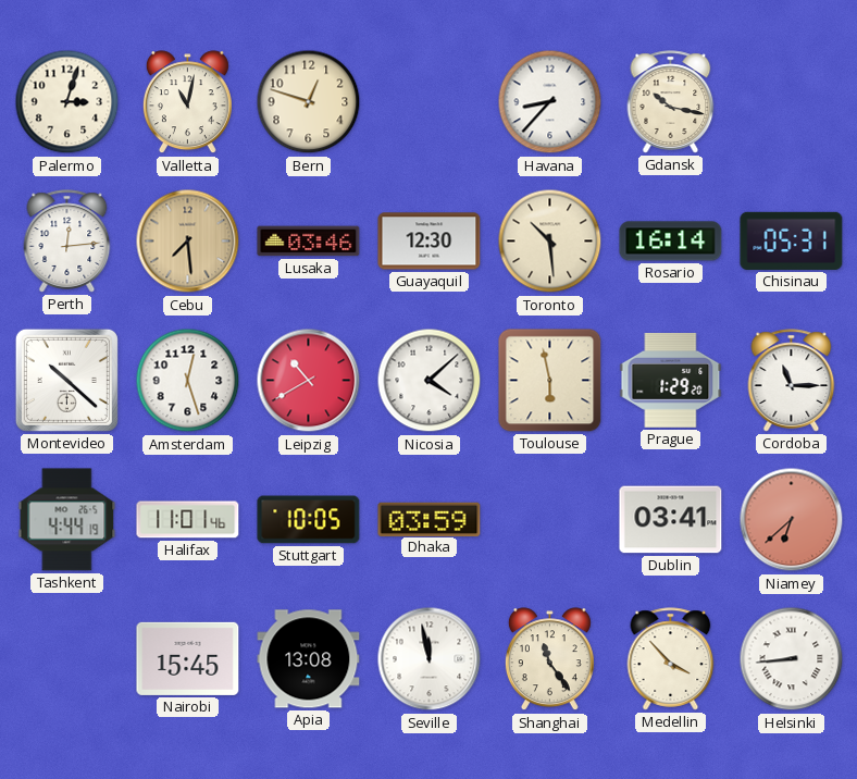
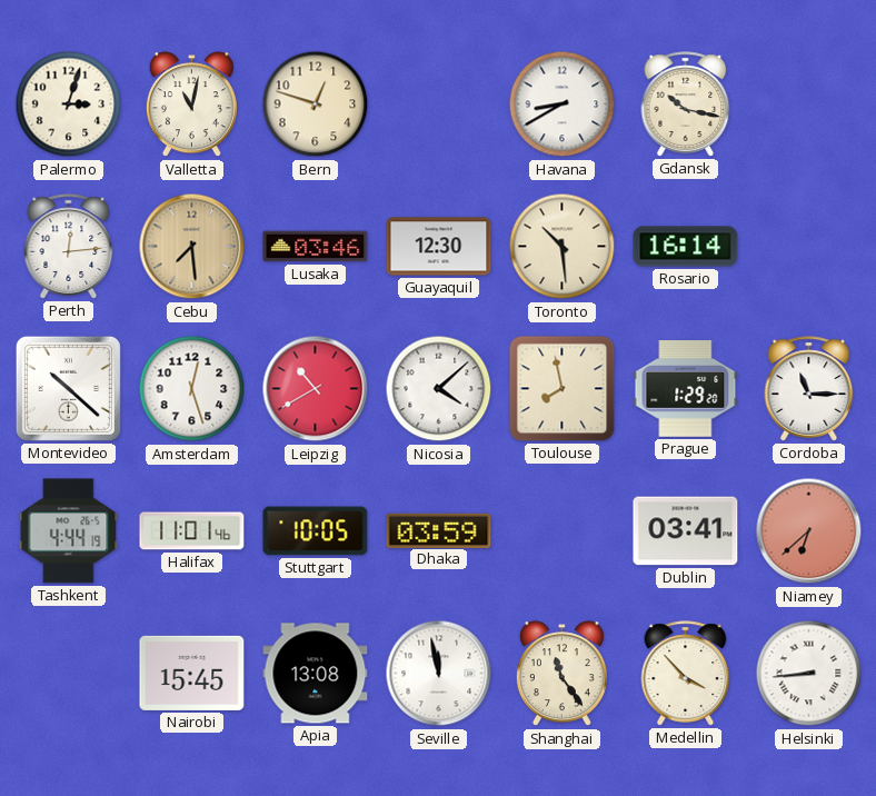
Havana: 8:37 -> 8:40 (563, 105)
Chisinau: 05:31 -> none (792, 240)
Toulouse: 5:58 -> 7:58 (563, 389)
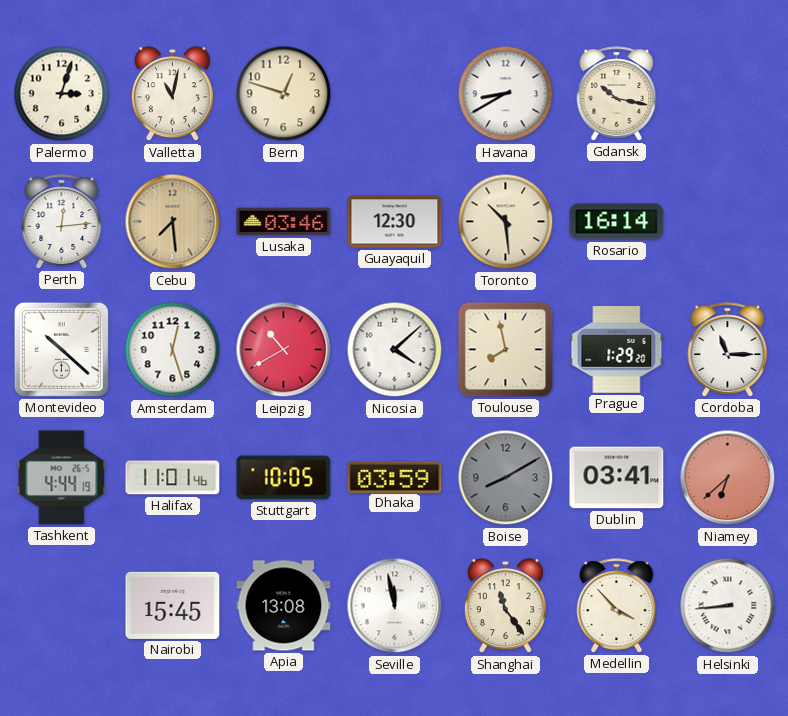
Boise: none -> 8:10 (506, 478)
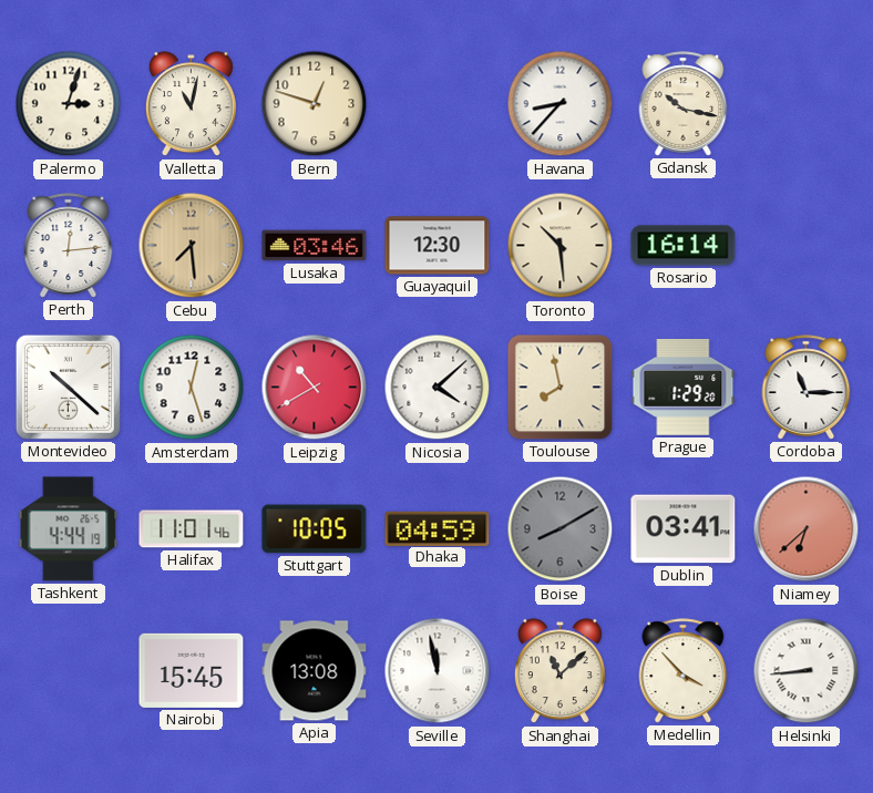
Havana: 8:40 -> 8:37 (561, 104)
Dhaka: 03:59 -> 04:59 (438, 528)
Shanghai: 11:24 -> 11:08 (559, 671)
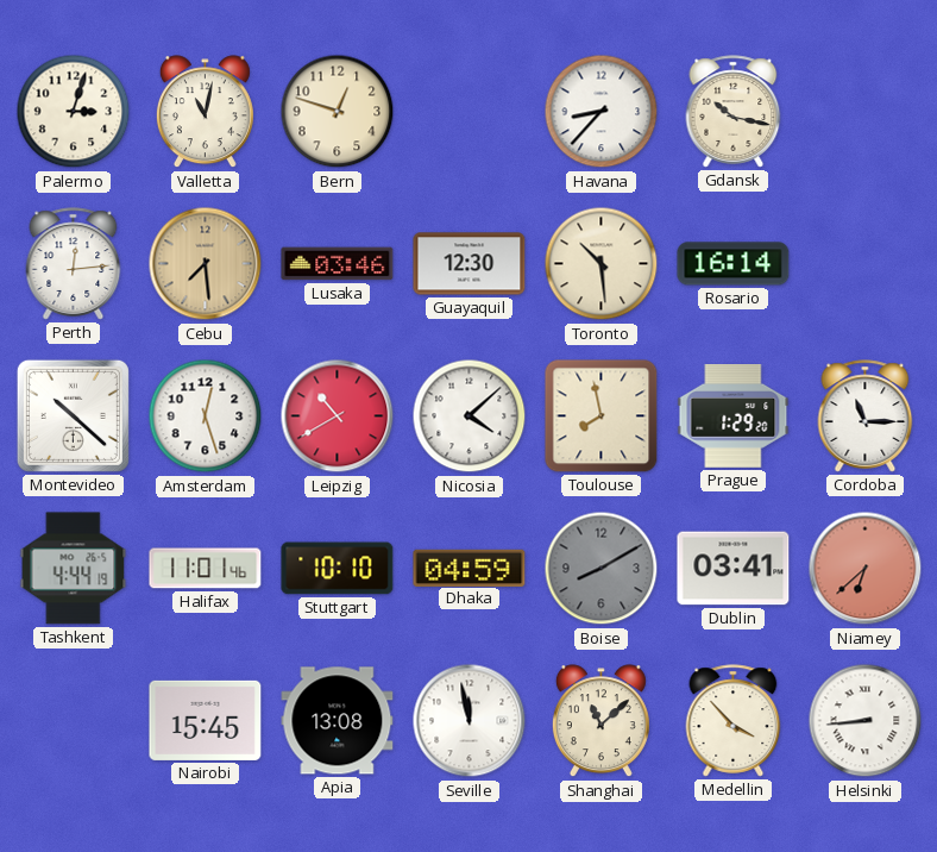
Stuttgart: 10:05 -> 10:10 (338, 569)
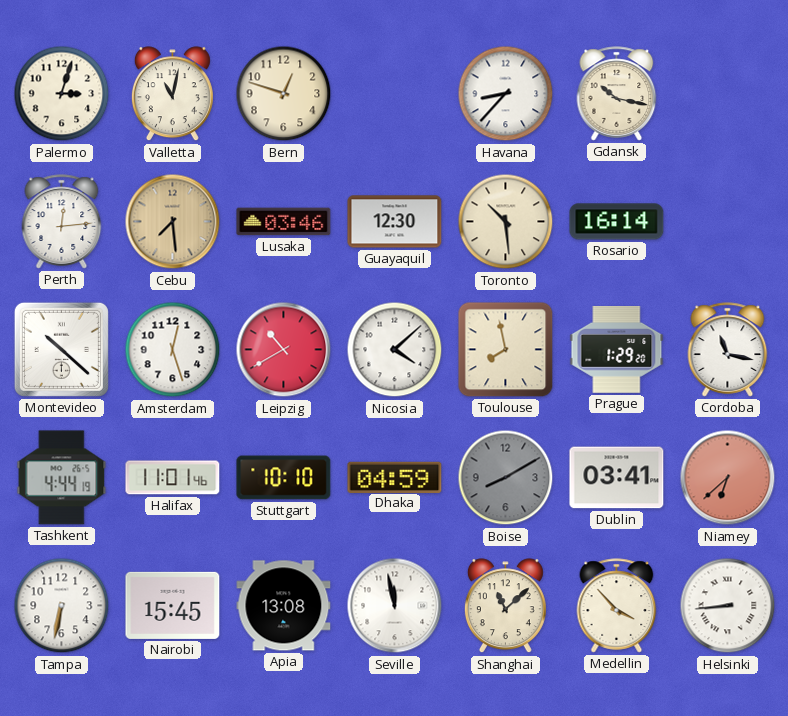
Cordoba: 11:15 -> 11:17 (728, 350)
Tampa: none -> 6:32 (62, 606)
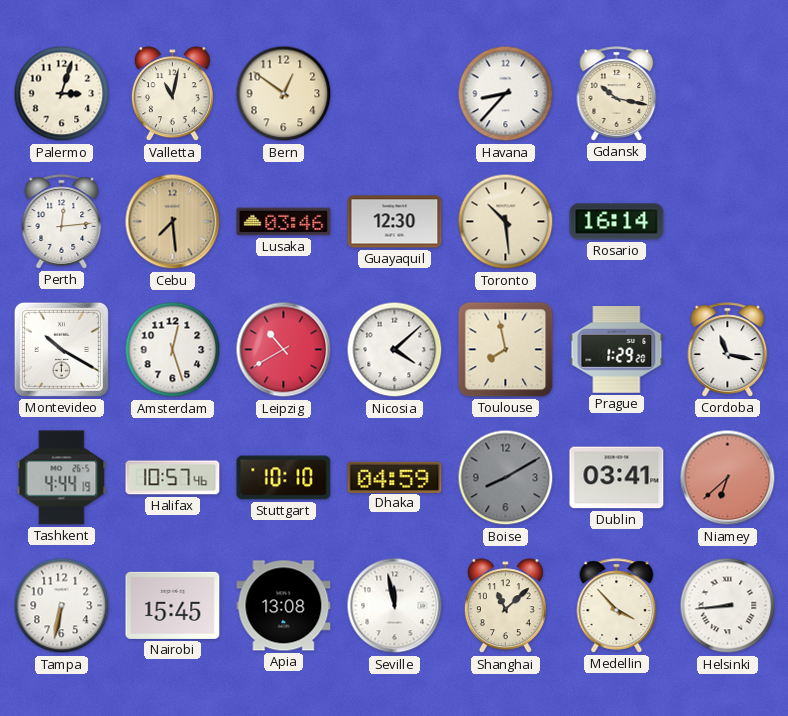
Bern: 12:48 -> 12:51 (284, 94)
Montevideo: 10:22 -> 10:20 (61, 349)
Halifax: 11:01 -> 10:57 (173, 478)
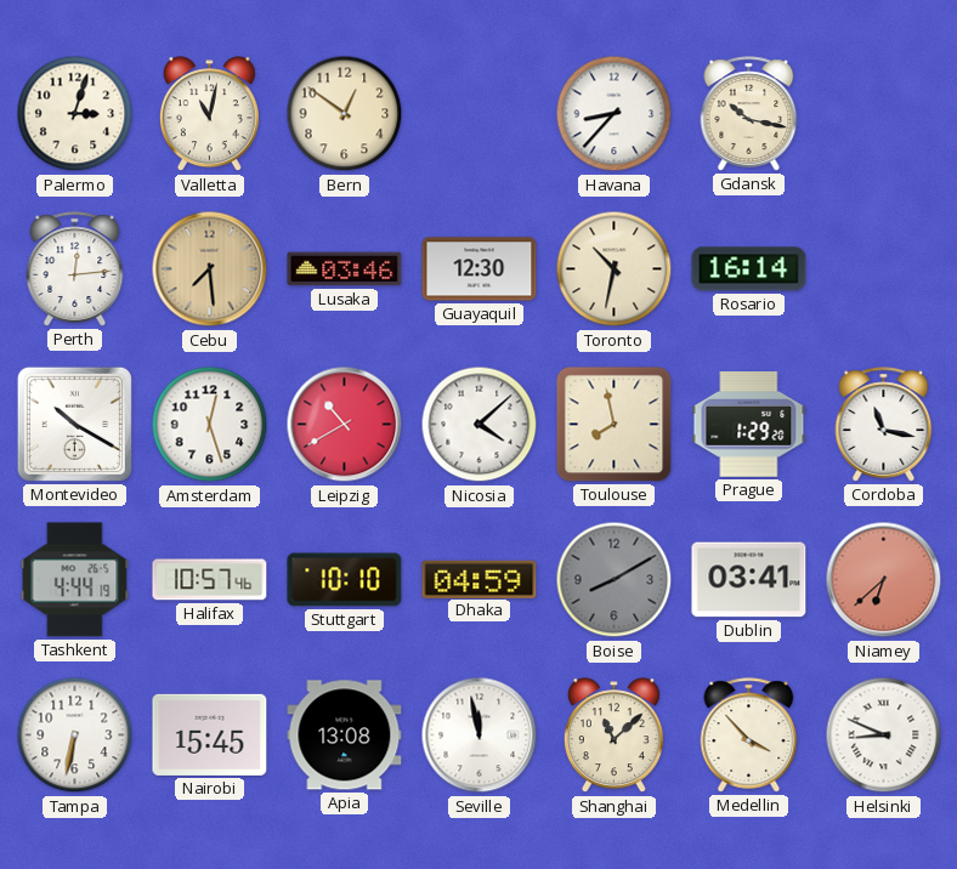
Toronto: 10:29 -> 10:32 (615, 269)
Helsinki: 8:44 -> 8:49 (884, 735)
